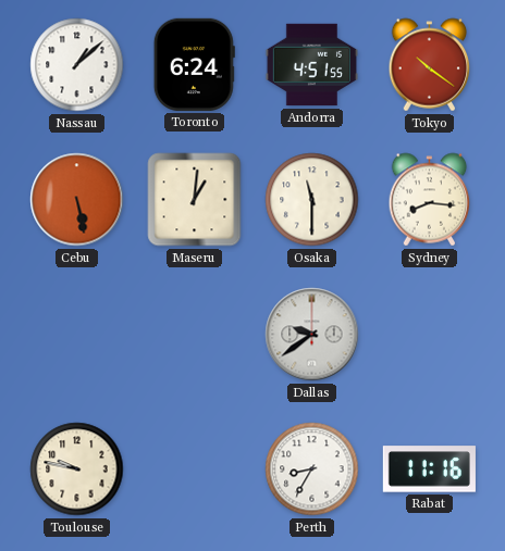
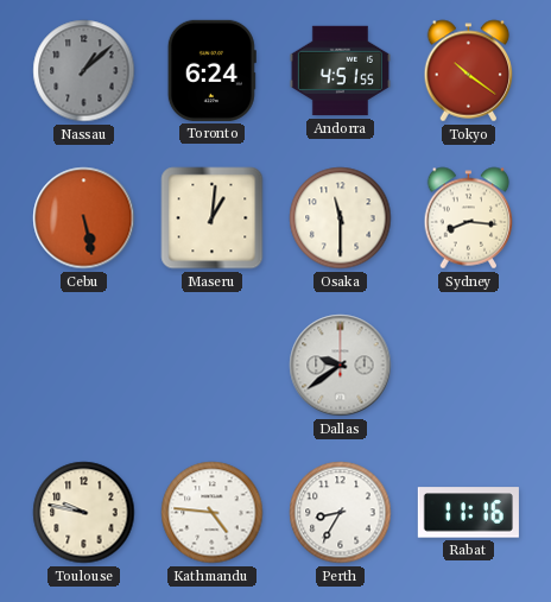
Nassau dial: white -> grey (84, 71)
Kathmandu: none -> 4:46 (213, 513)
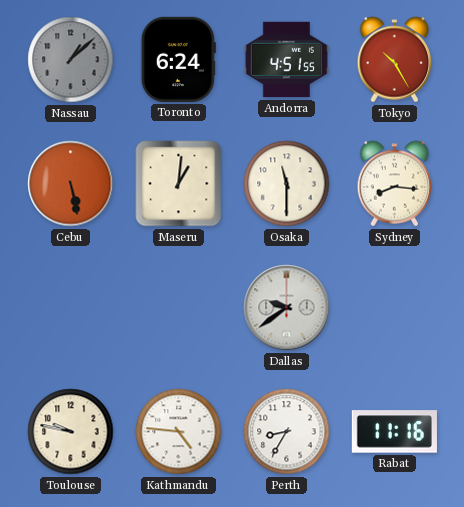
Tokyo: 10:21 -> 10:25 (395, 60)
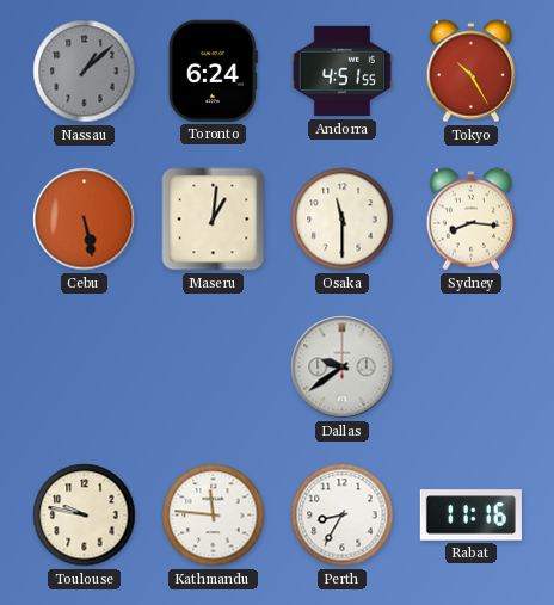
Kathmandu: 4:46 -> 11:46 (214, 516)
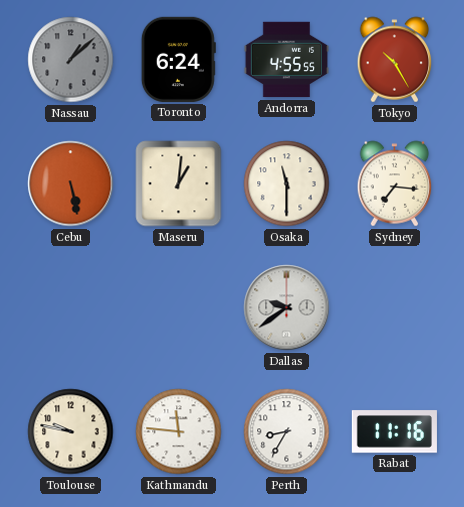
Andorra: 4:51 -> 4:55 (286, 60)
Sydney: 8:16 -> 7:16 (395, 184)
